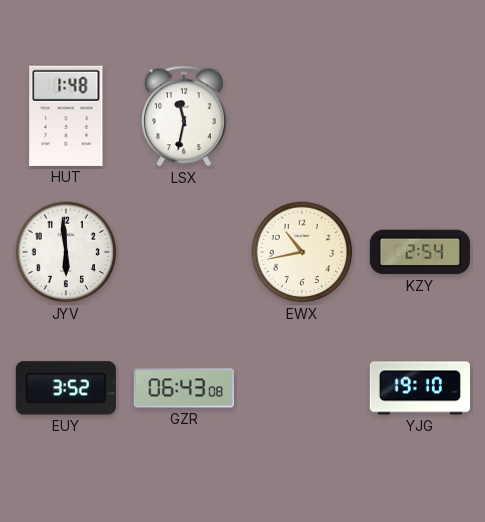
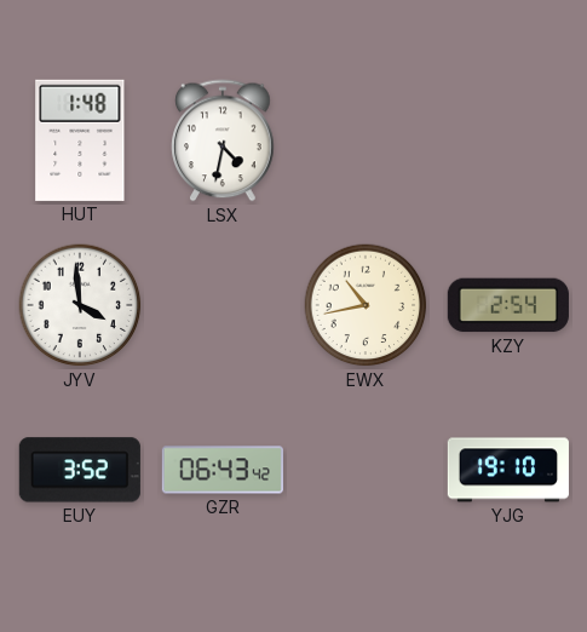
LSX: 11:32 -> 4:32 (223, 140)
JYV: 5:59 -> 3:59 (80, 305)
GZR: 06:43:08 -> 06:43:42 (223, 470)
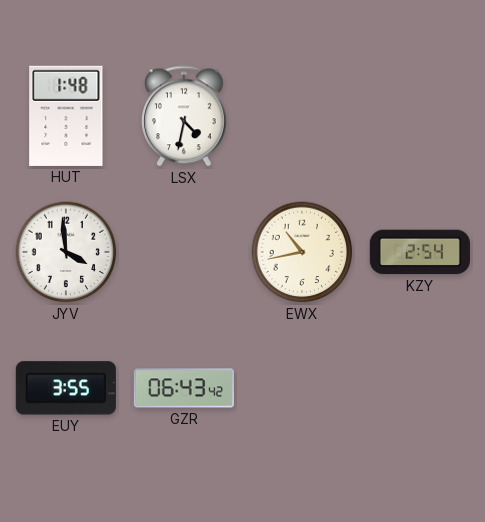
EUY: 3:52 -> 3:55 (66, 388)
YJG: 19:10 -> none (508, 470)
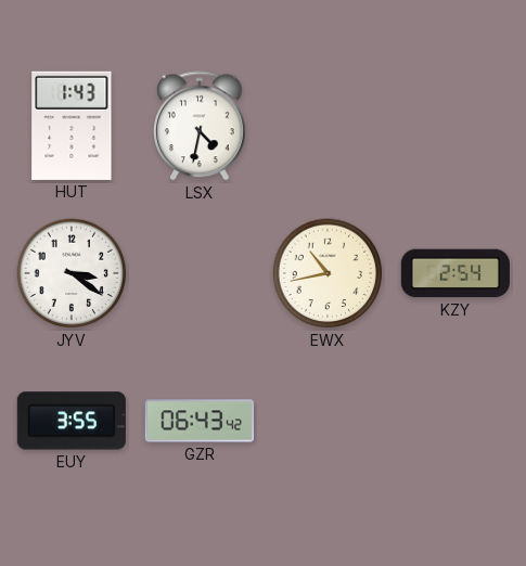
HUT: 1:48 -> 1:43 (72, 126)
JYV: 3:59 -> 3:21 (72, 273)
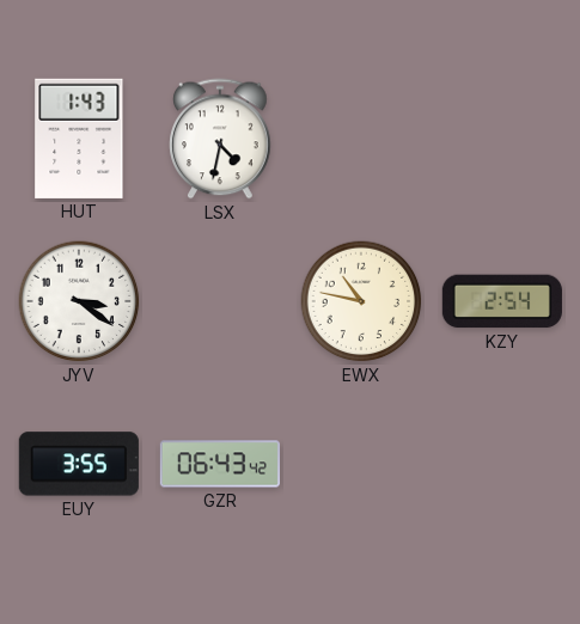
EWX: 10:43 -> 10:47 (361, 301)
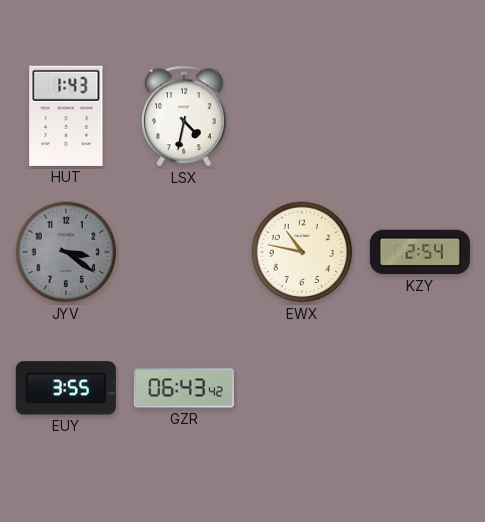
JYV dial: white -> grey (66, 252)
